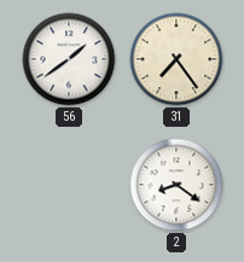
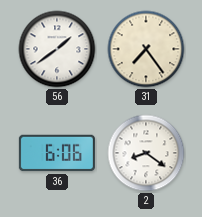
36: none -> 6:06 (57, 153)
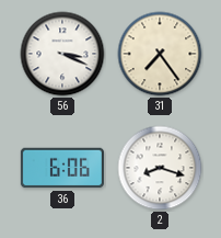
56: 1:39 -> 3:19 (62, 54)
2: 8:21 -> 8:18 (160, 168)
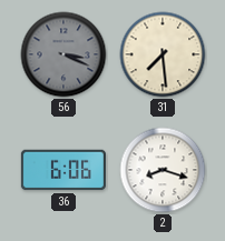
56 dial: white -> grey (63, 54)
31: 7:24 -> 7:29 (163, 54)
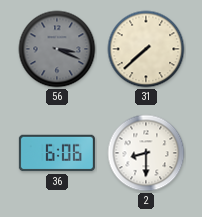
31: 7:29 -> 7:38 (146, 49)
2: 8:18 -> 8:30 (146, 153)
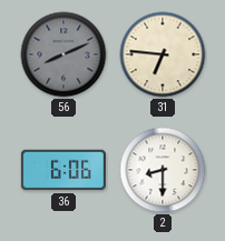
56: 3:19 -> 8:11 (63, 54)
31: 7:38 -> 6:46 (163, 54)
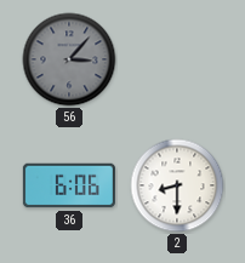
56: 8:11 -> 3:07 (69, 59)
31: 6:46 -> none (163, 54)
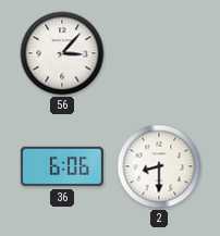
56 dial: grey -> white (62, 53)
